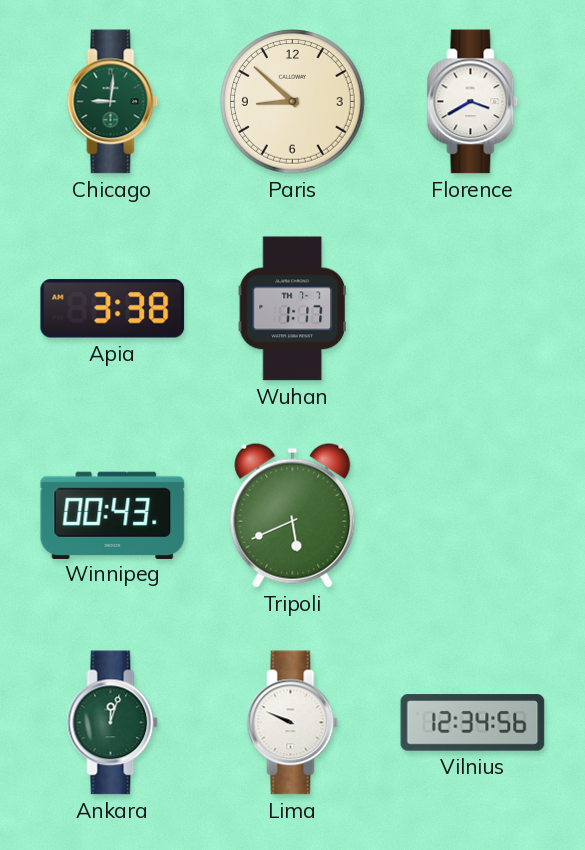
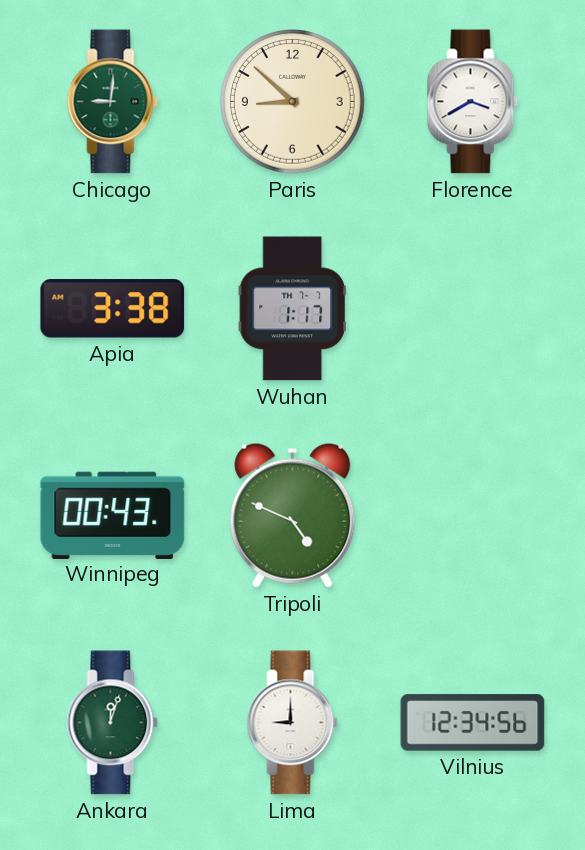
Tripoli: 5:41 -> 4:49 (293, 515)
Lima: 9:49 -> 9:00 (293, 723)
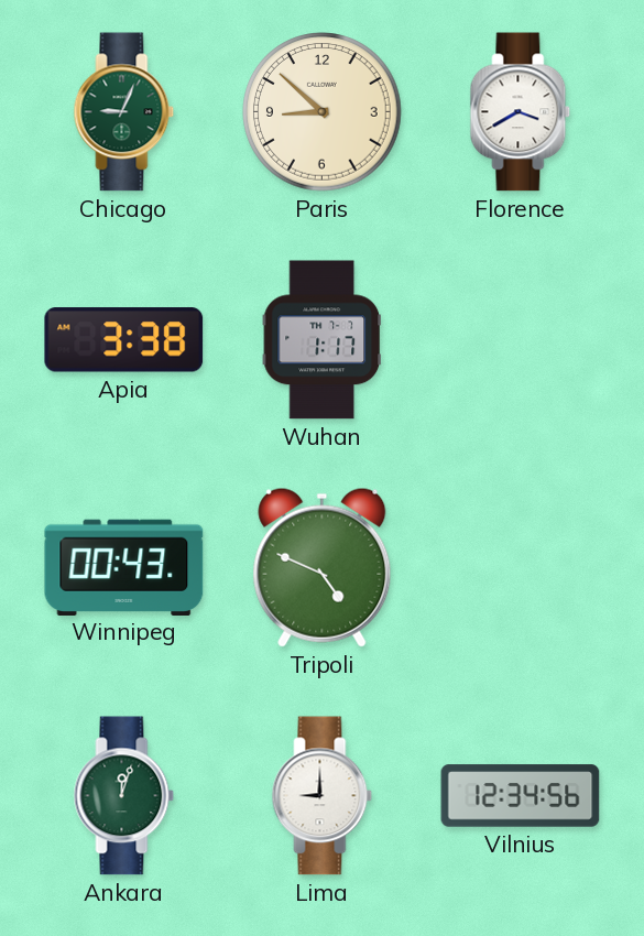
Chicago: 9:01 -> 9:04 (124, 112)
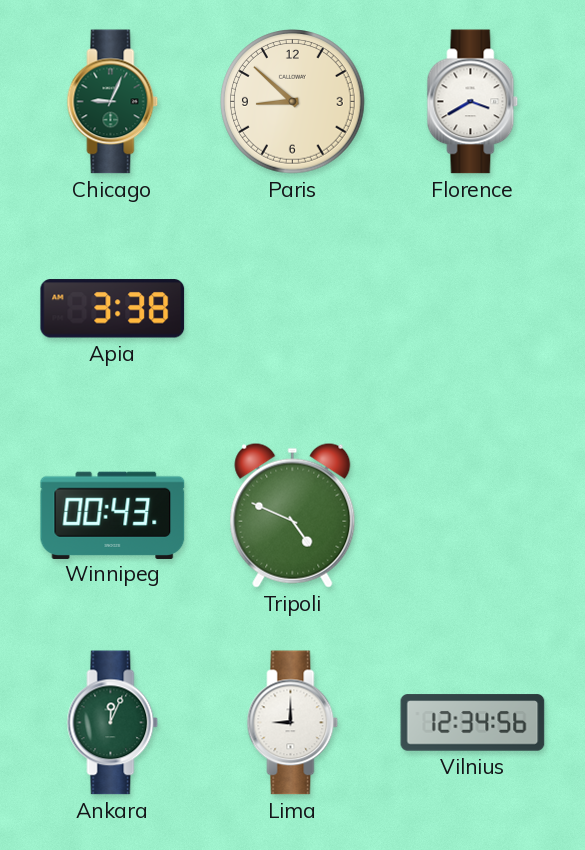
Wuhan: 1:17 -> none (321, 340)
Ankara: 12:03 -> 12:04 (113, 723)
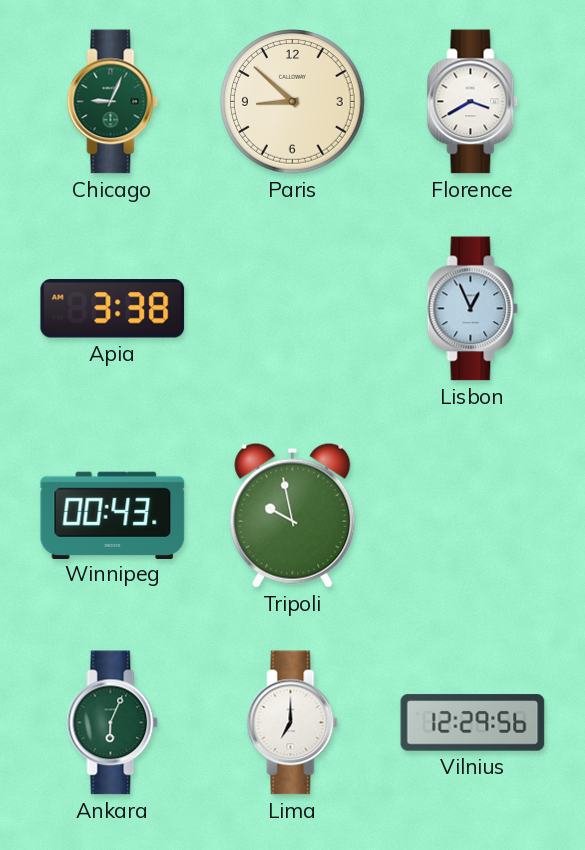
Lisbon: none -> 12:56 (473, 309)
Tripoli: 4:49 -> 9:58 (293, 515)
Ankara: 12:04 -> 6:04 (113, 723)
Lima: 9:00 -> 7:00 (293, 723)
Vilnius: 12:34 -> 12:29 (473, 723)
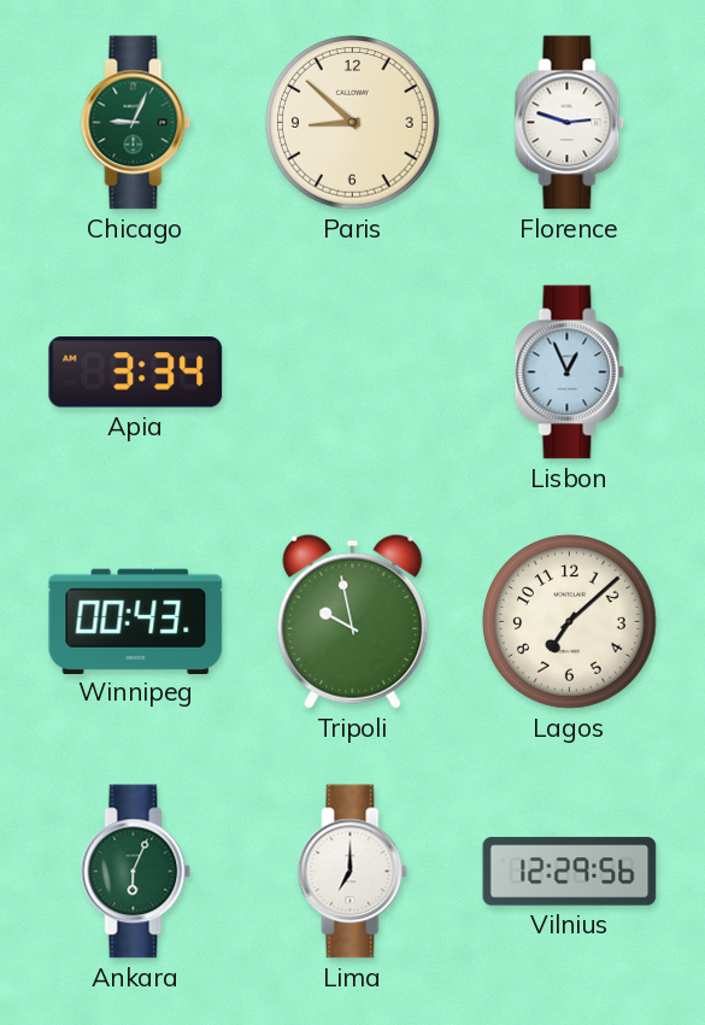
Florence: 3:40 -> 2:48 (570, 123)
Apia: 3:38 -> 3:34 (136, 373)
Lagos: none -> 7:08 (570, 622)
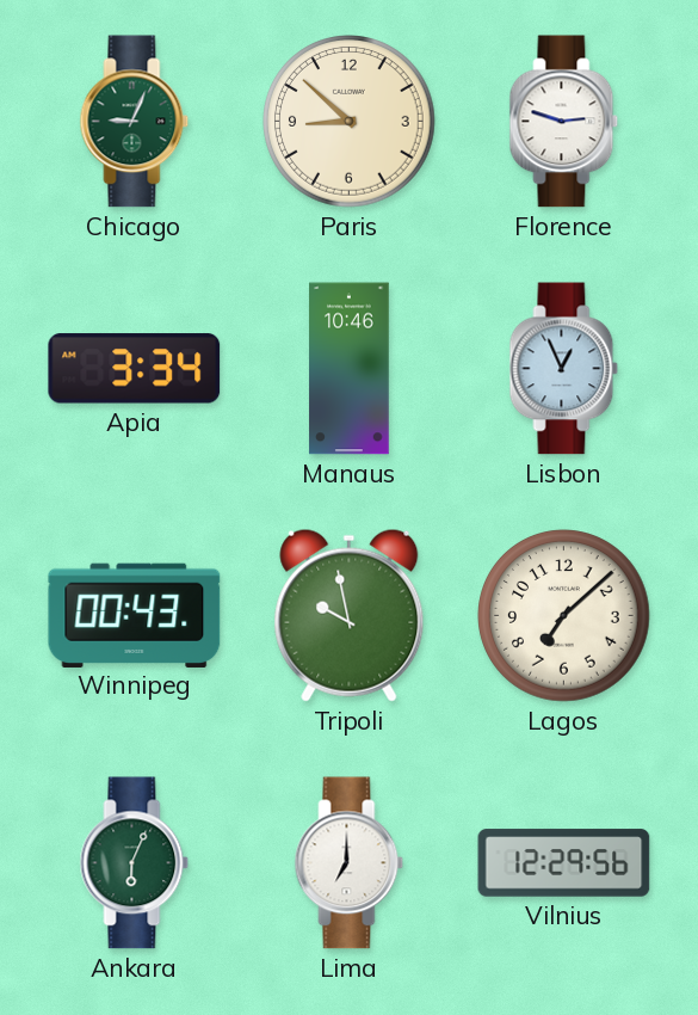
Manaus: none -> 10:46 (350, 369)
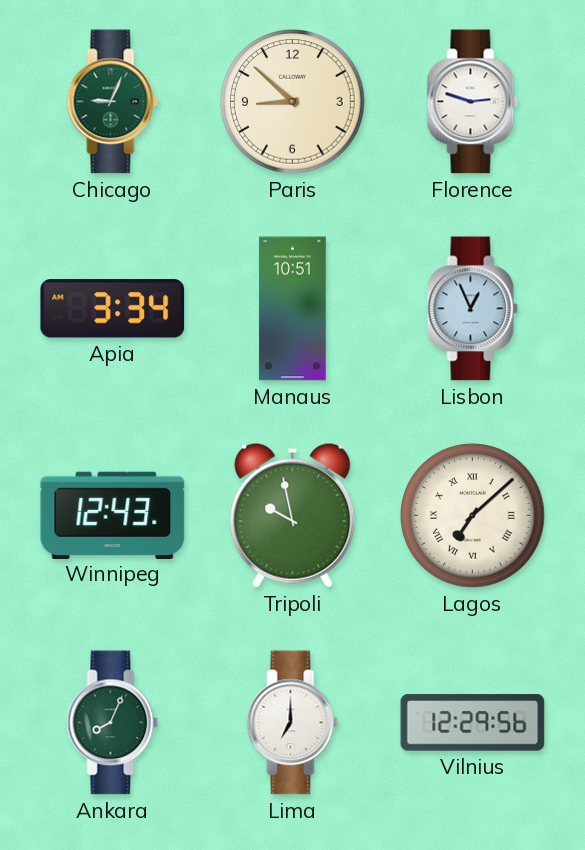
Manaus: 10:46 -> 10:51 (293, 309)
Winnipeg: 00:43 -> 12:43 (113, 515)
Lagos numerals: Arabic -> Roman (473, 516)
Ankara: 6:04 -> 8:04 (113, 723)
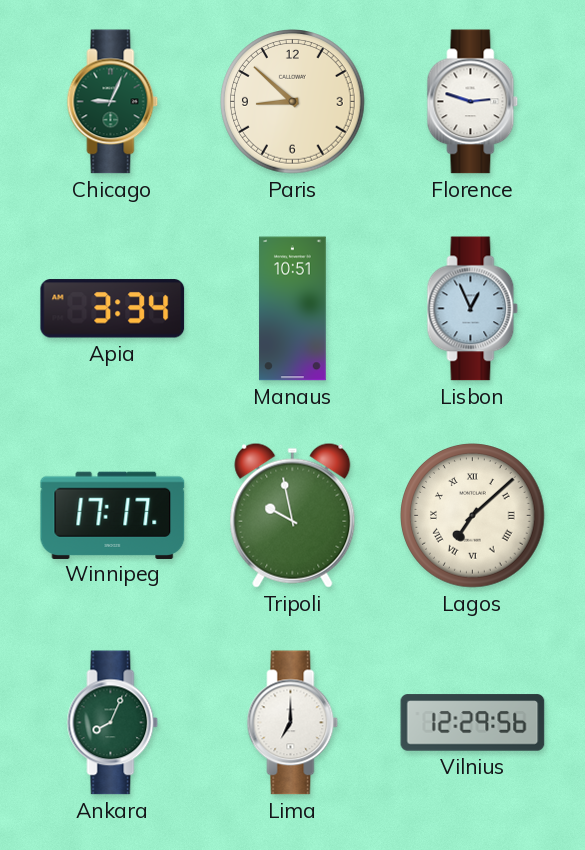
Winnipeg: 12:43 -> 17:17 (113, 515)
